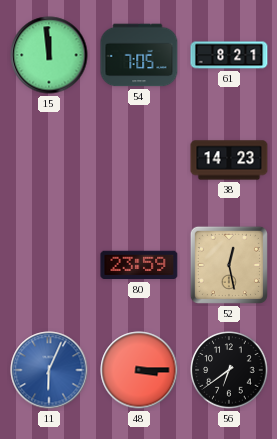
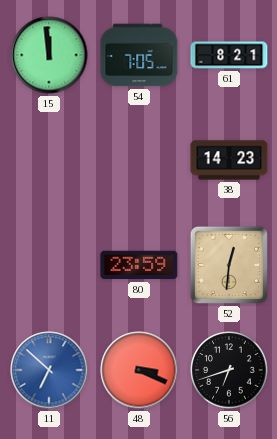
52: 12:28 -> 12:31 (229, 265)
11: 6:04 -> 6:52 (49, 370)
48: 3:15 -> 3:19 (139, 370)
56: 6:39 -> 6:42 (229, 370)
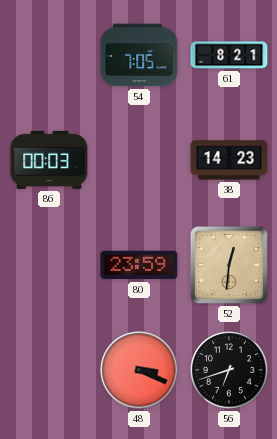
15: 11:59 -> none (49, 55)
86: none -> 00:03 (49, 160)
11: 6:52 -> none (49, 370)
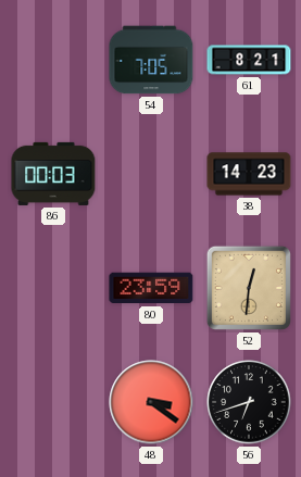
48: 3:19 -> 3:21 (151, 402)
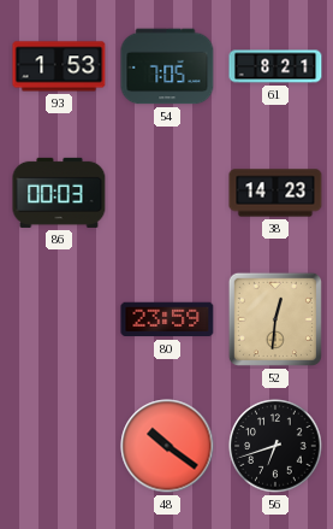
93: none -> 1:53 (59, 66)
48: 3:21 -> 10:21 (167, 446)
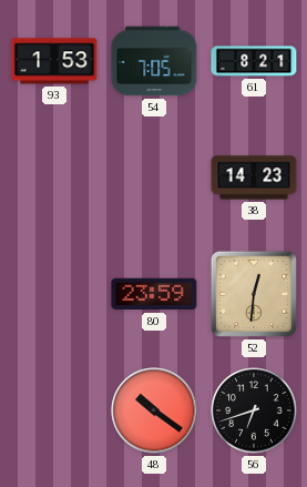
86: 00:03 -> none (59, 193)
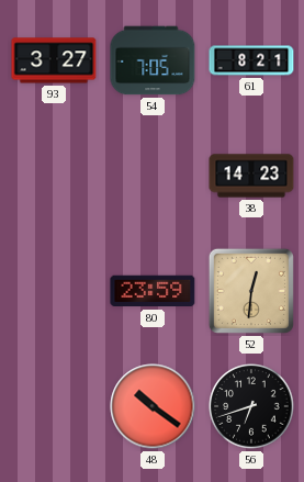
93: 1:53 -> 3:27 (54, 60)
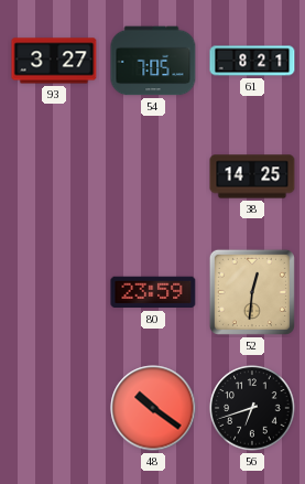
38: 14:23 -> 14:25 (252, 176)
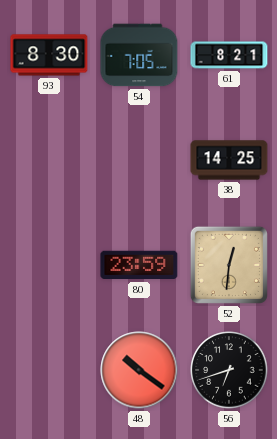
93: 3:27 -> 8:30 (49, 55)
